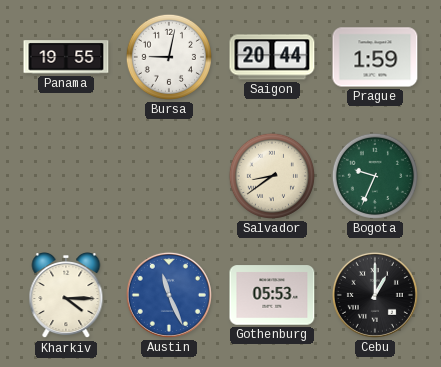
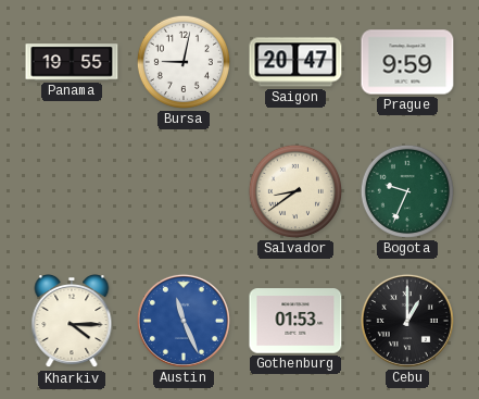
Saigon: 20:44 -> 20:47 (295, 62)
Prague: 1:59 -> 9:59 (407, 62)
Gothenburg: 05:53 -> 01:53 (295, 321)
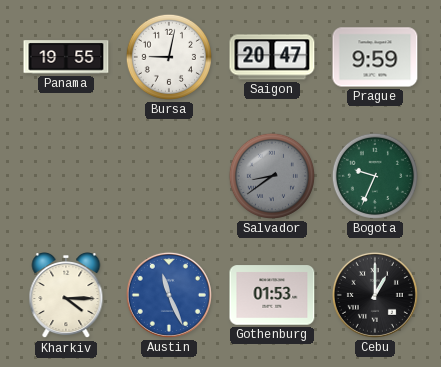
Salvador dial: cream -> grey (272, 176)
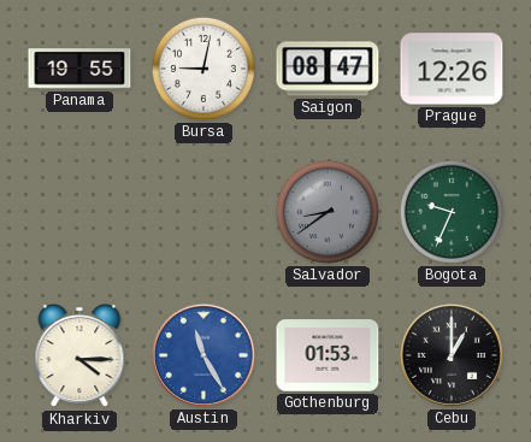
Saigon: 20:47 -> 08:47 (328, 69)
Prague: 9:59 -> 12:26 (452, 69)
Austin: 11:26 -> 11:25 (203, 355)
